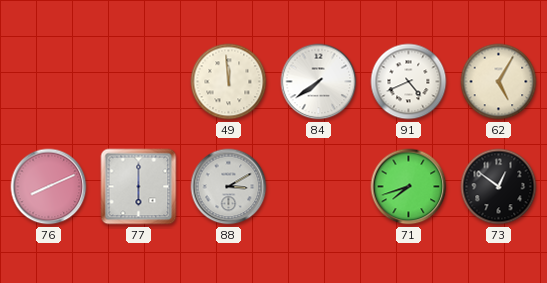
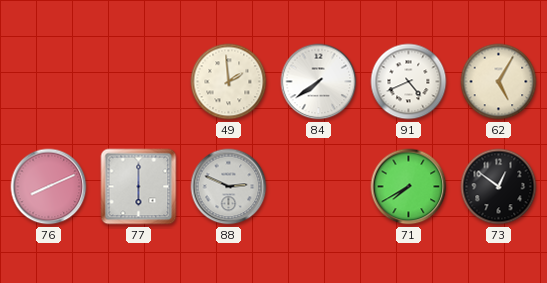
49: 11:59 -> 1:59 (229, 82)
88: 3:10 -> 2:49 (229, 187)
71: 7:42 -> 7:40 (409, 187)
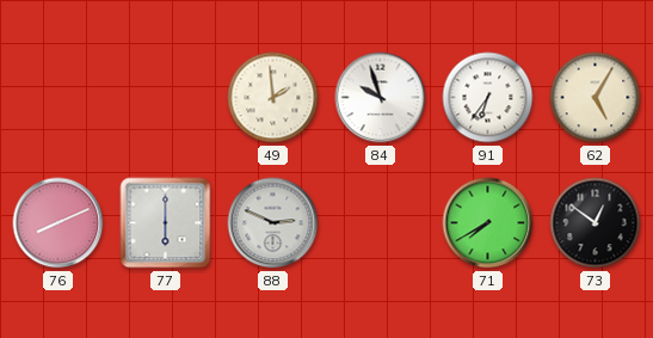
84: 7:39 -> 9:57 (381, 98)
91: 4:41 -> 6:36 (488, 98)
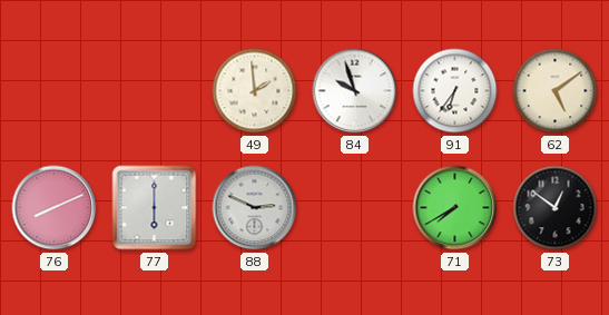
62: 5:05 -> 5:09 (556, 91)
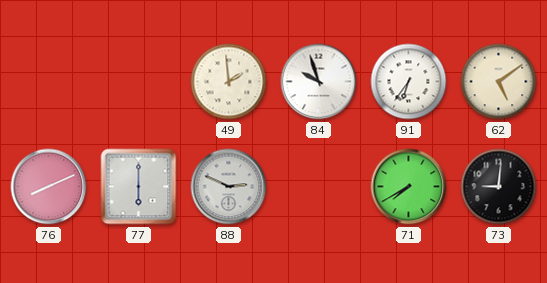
73: 12:51 -> 9:01 (499, 187)
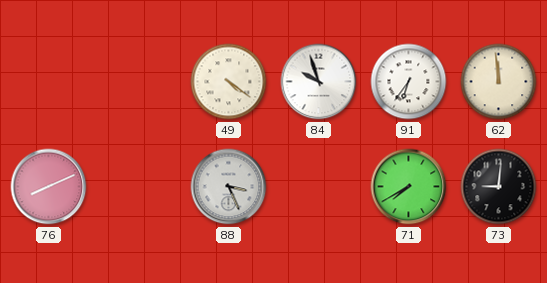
49: 1:59 -> 4:21 (229, 82)
62: 5:09 -> 11:59 (499, 82)
77: 6:00 -> none (139, 187)
88: 2:49 -> 3:26 (229, 187)
